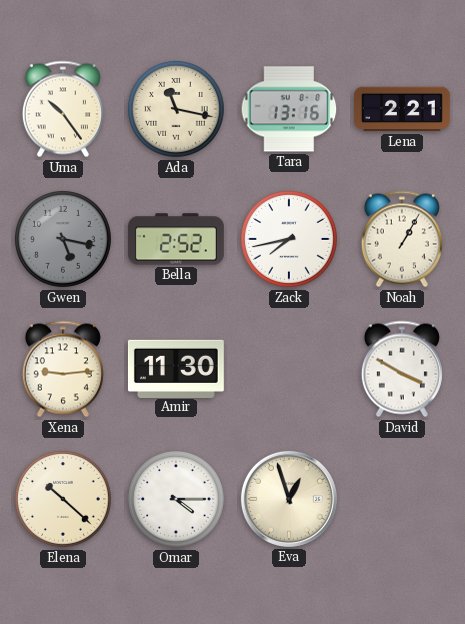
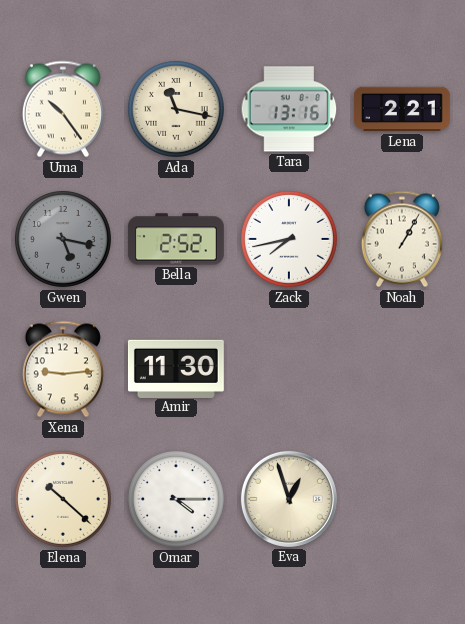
David: 3:50 -> none (402, 369)
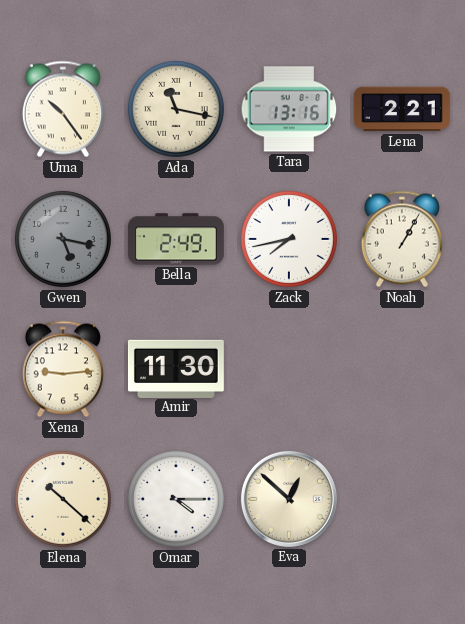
Bella: 2:52 -> 2:49 (176, 239)
Eva: 12:57 -> 12:52 (289, 499)
